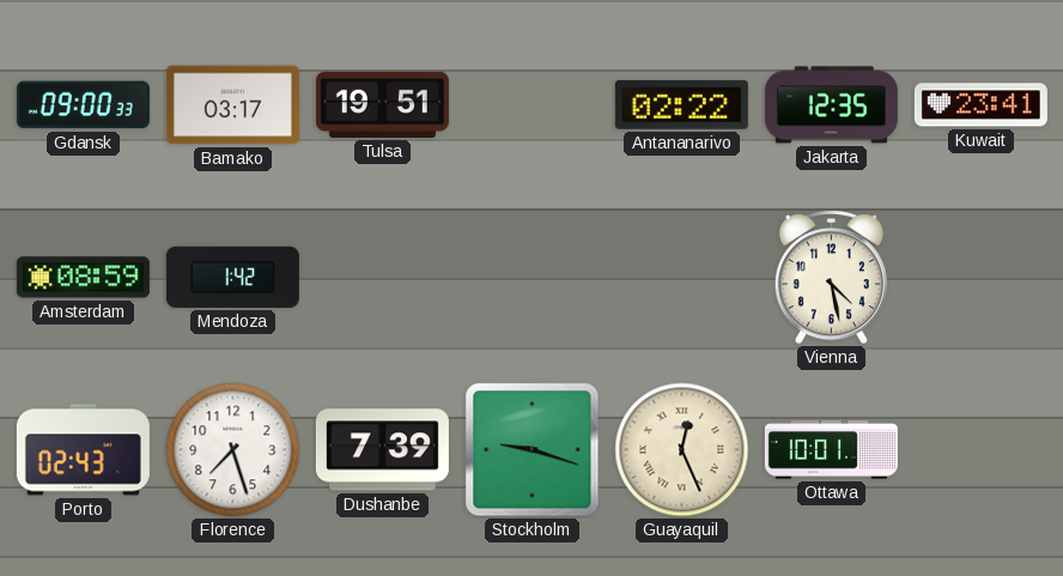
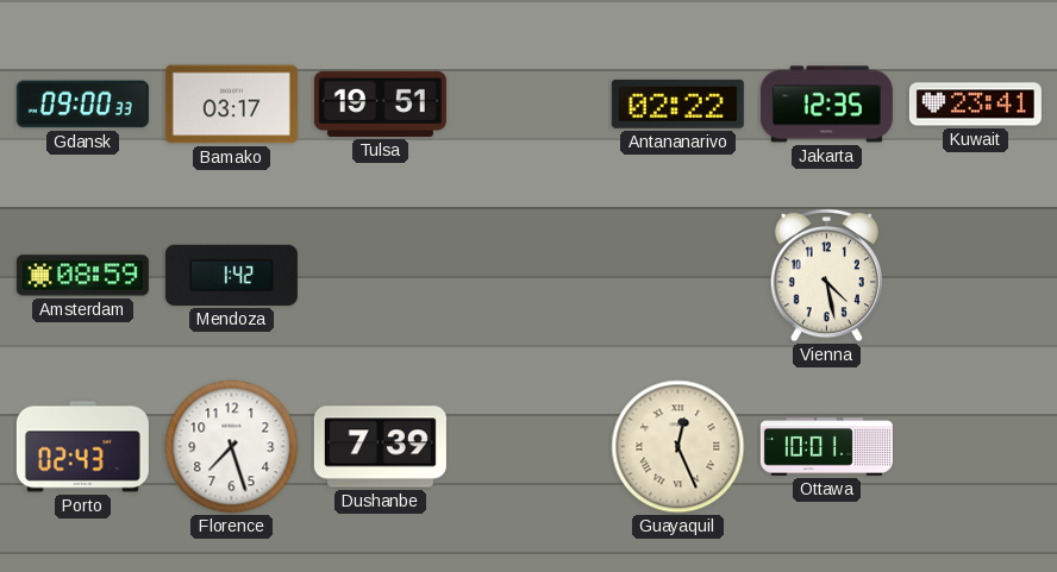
Stockholm: 9:18 -> none (533, 450)
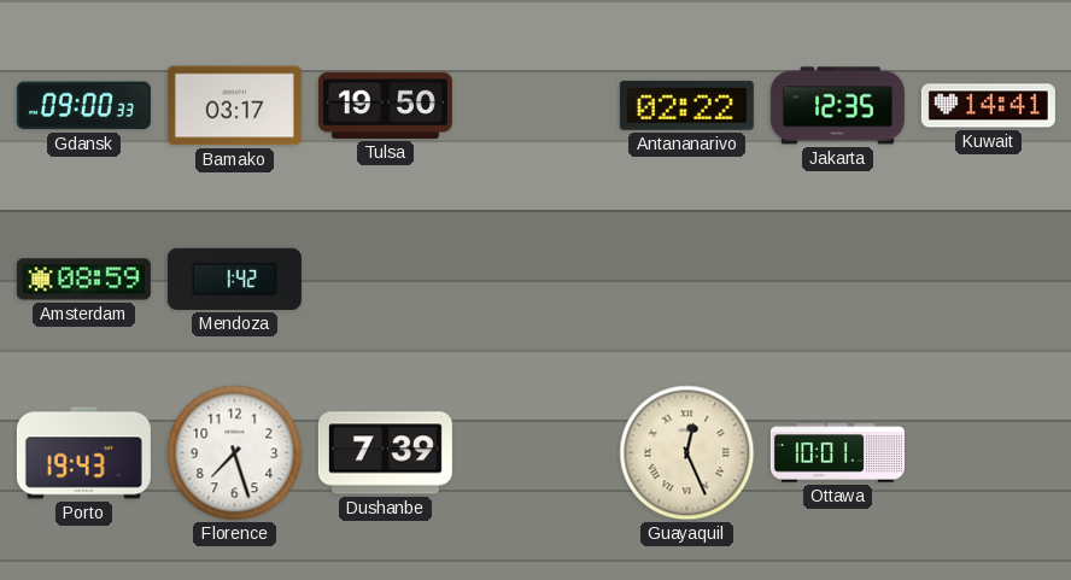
Tulsa: 19:51 -> 19:50 (385, 105)
Kuwait: 23:41 -> 14:41 (988, 106)
Vienna: 4:28 -> none (826, 275)
Porto: 02:43 -> 19:43 (83, 453)
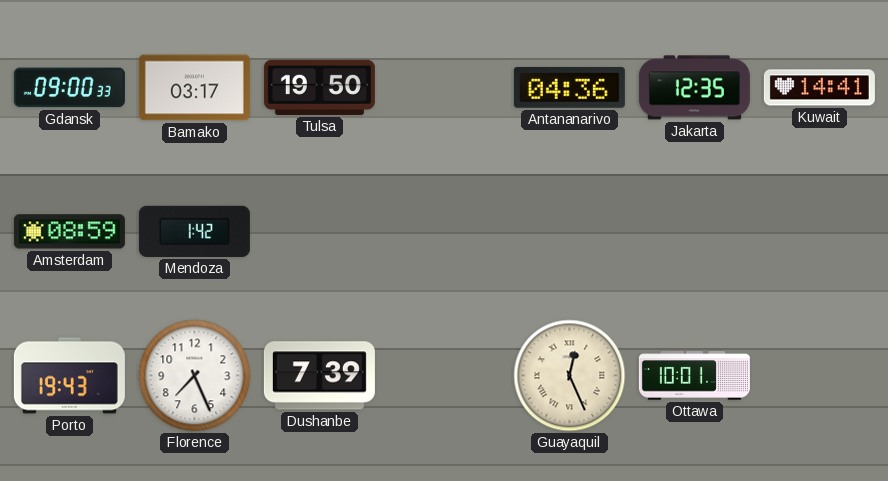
Antananarivo: 02:22 -> 04:36 (569, 87)
Florence: 7:27 -> 7:26 (195, 376)
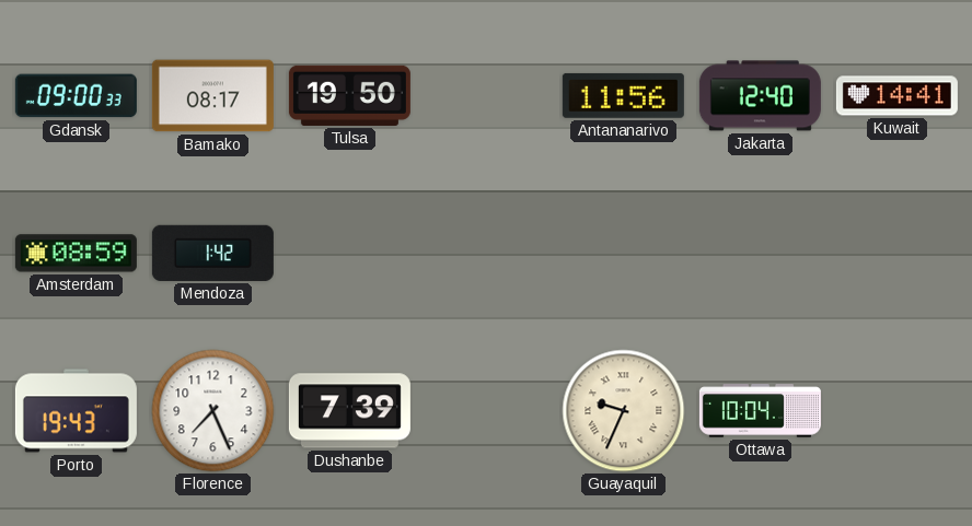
Bamako: 03:17 -> 08:17 (212, 96)
Antananarivo: 04:36 -> 11:56 (623, 95)
Jakarta: 12:35 -> 12:40 (760, 96)
Guayaquil: 12:26 -> 9:34 (624, 411)
Ottawa: 10:01 -> 10:04 (760, 411)
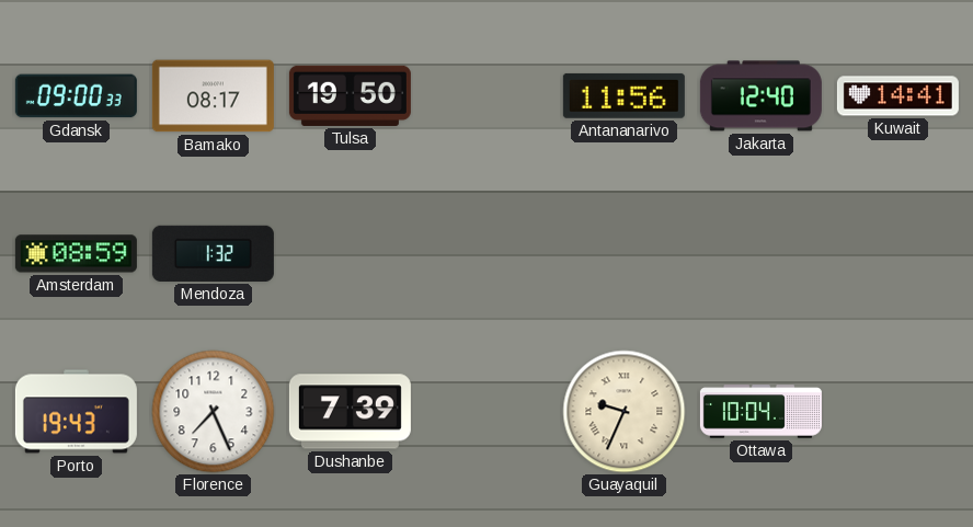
Mendoza: 1:42 -> 1:32 (213, 253)
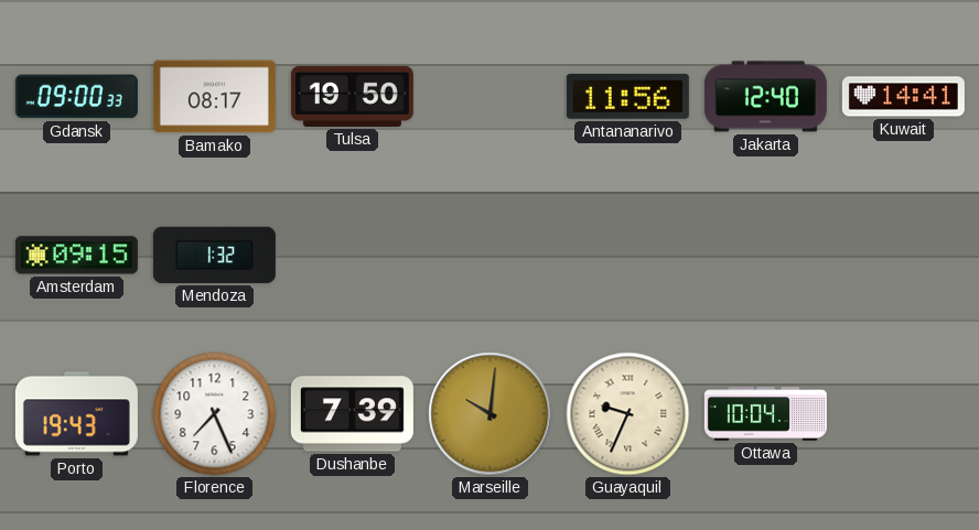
Amsterdam: 08:59 -> 09:15 (76, 256)
Marseille: none -> 10:01 (491, 414)
